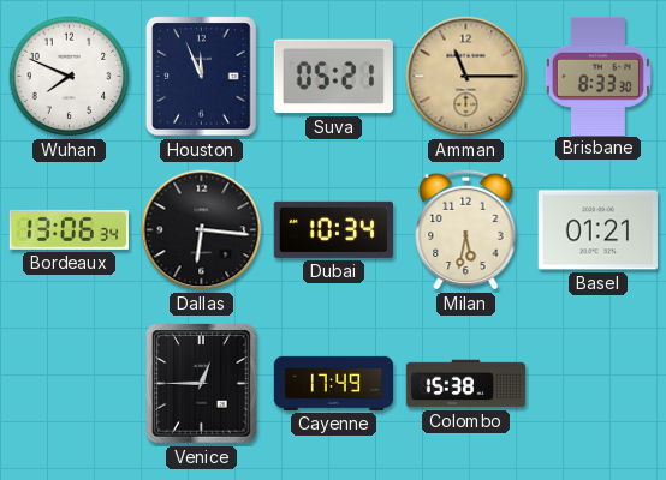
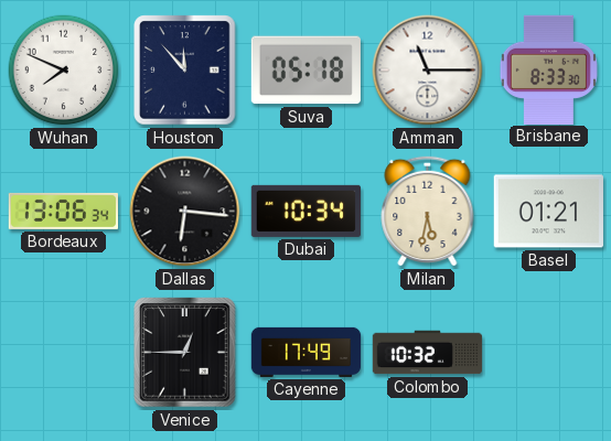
Houston: 11:56 -> 11:53 (185, 71)
Suva: 05:21 -> 05:18 (305, 71)
Amman dial: champagne -> white (428, 71)
Colombo: 15:38 -> 10:32 (428, 353)
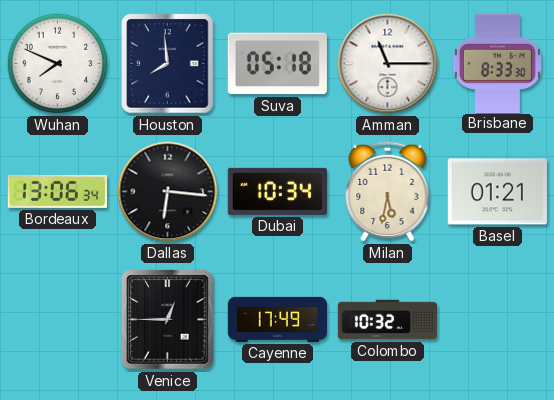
Houston: 11:53 -> 7:59 (168, 64)
